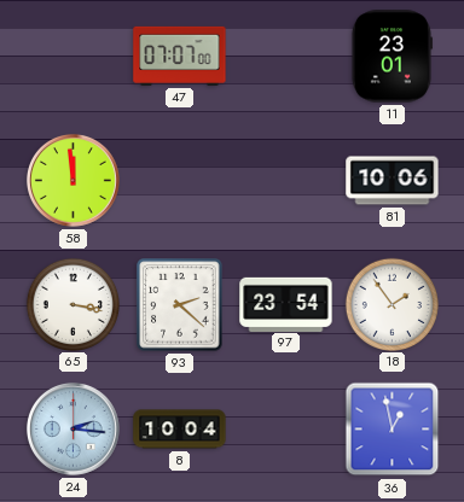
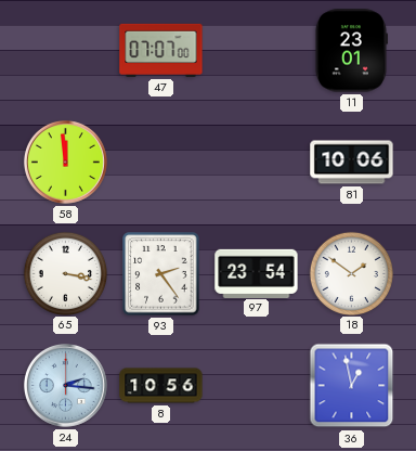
93: 2:22 -> 2:24 (161, 274)
18: 1:54 -> 1:51 (351, 273)
8: 10:04 -> 10:56 (161, 386)
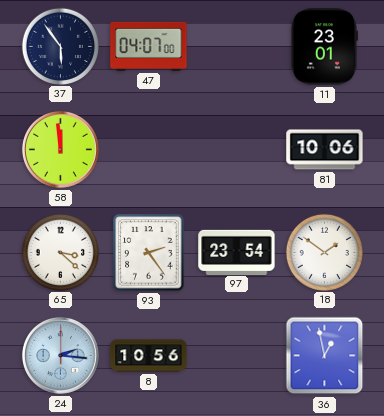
37: none -> 5:54 (60, 46)
47: 07:07 -> 04:07 (149, 46)
65: 3:17 -> 3:22 (60, 252)
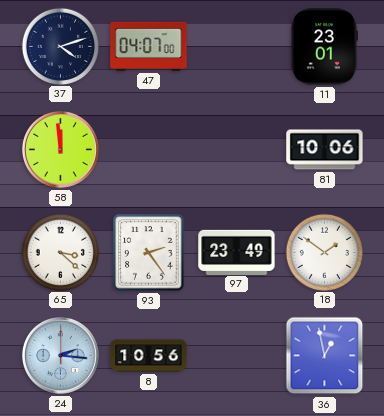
37: 5:54 -> 4:12 (60, 46)
97: 23:54 -> 23:49 (237, 252)
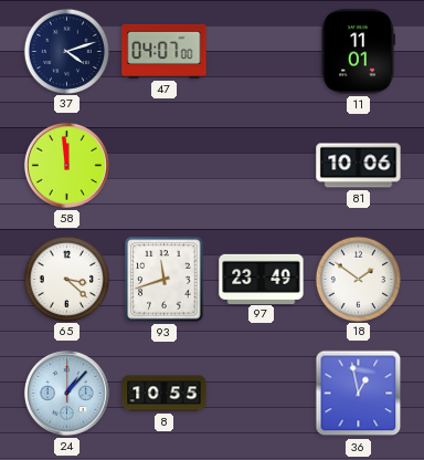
11: 23:01 -> 11:01 (358, 52)
93: 2:24 -> 11:42 (165, 280)
24: 2:16 -> 1:07 (66, 393)
8: 10:56 -> 10:55 (165, 394)
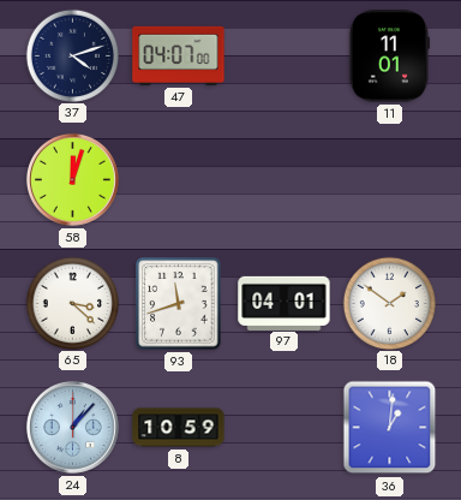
58: 11:59 -> 12:03 (72, 179)
81: 10:06 -> none (359, 166)
97: 23:49 -> 04:01 (285, 303)
8: 10:55 -> 10:59 (179, 428)
36: 12:58 -> 1:01 (390, 428)
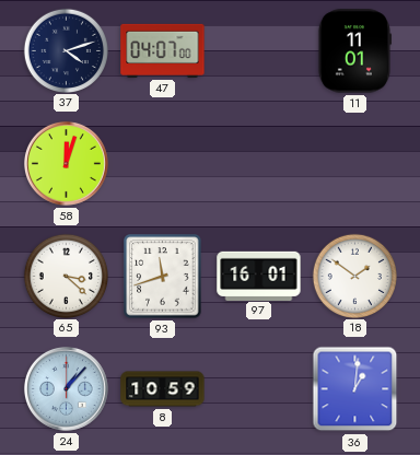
97: 04:01 -> 16:01 (259, 276)
